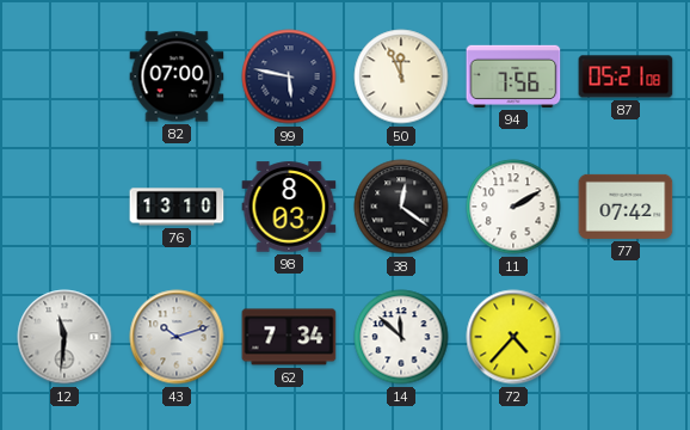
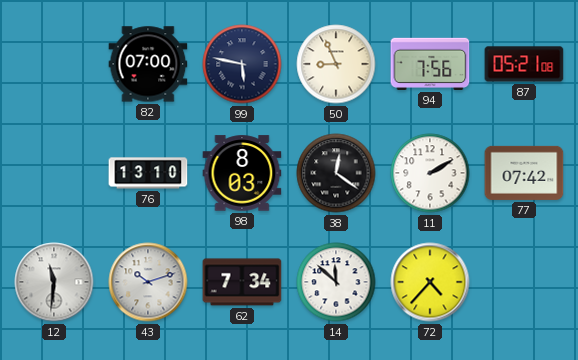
50: 11:56 -> 8:56 (336, 64)
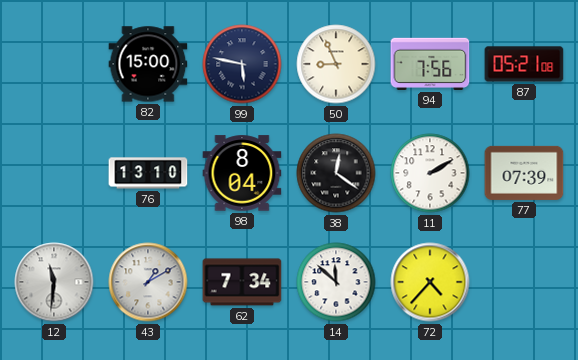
82: 07:00 -> 15:00 (148, 64)
98: 8:03 -> 8:04 (242, 173)
77: 07:42 -> 07:39 (524, 173)
43: 10:12 -> 1:10 (148, 282)
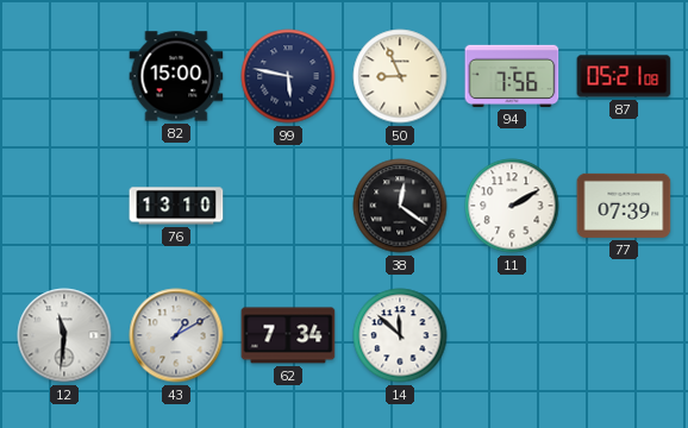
98: 8:04 -> none (242, 173)
72: 4:37 -> none (430, 282)
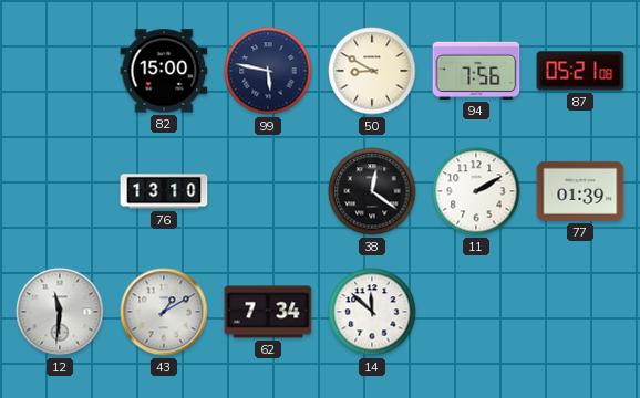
50: 8:56 -> 8:50 (372, 71)
77: 07:39 -> 01:39 (580, 191)
